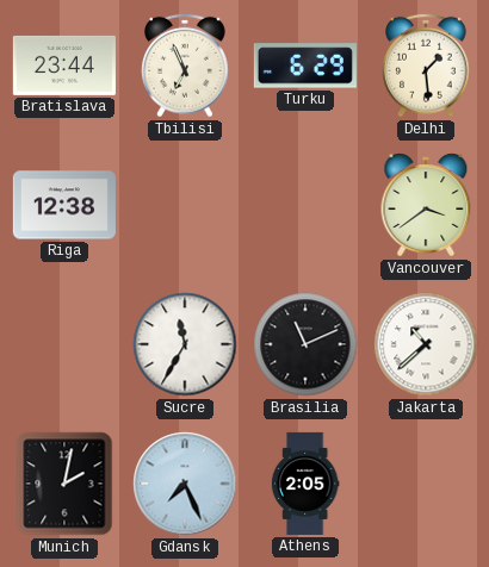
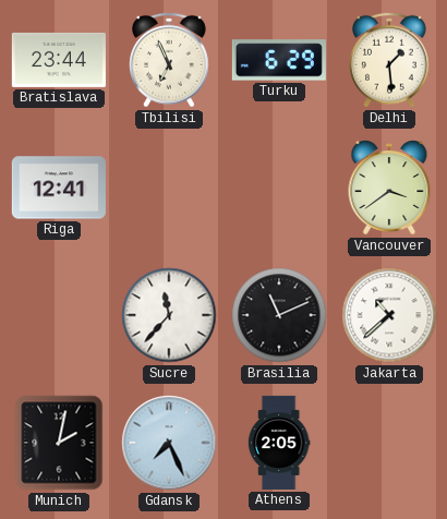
Riga: 12:38 -> 12:41 (59, 188)
Sucre: 11:35 -> 11:37 (169, 315)
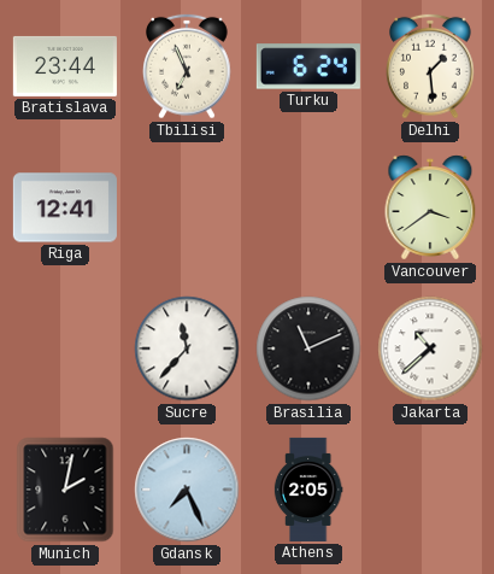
Turku: 6:29 -> 6:24 (308, 66)
